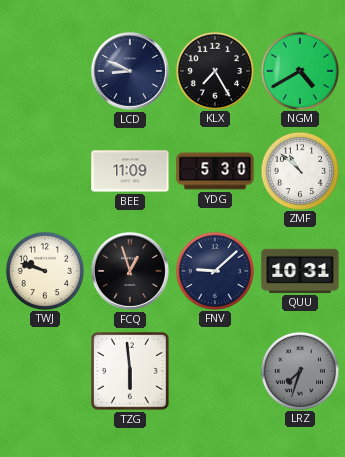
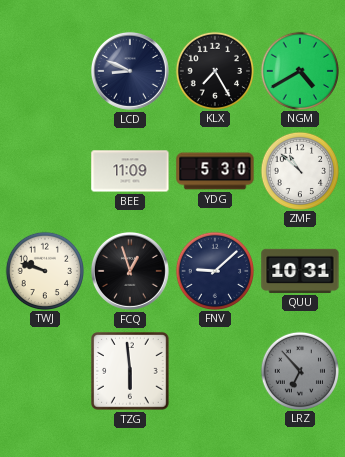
LRZ: 7:33 -> 6:53 (299, 370)
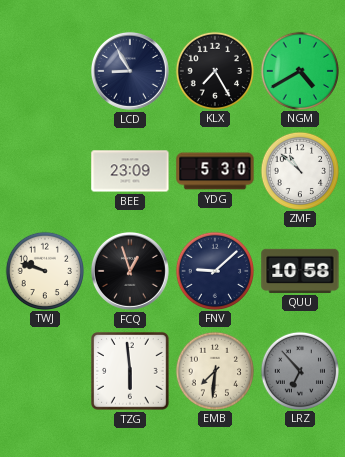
LCD: 8:49 -> 8:55 (130, 71)
BEE: 11:09 -> 23:09 (130, 171)
QUU: 10:31 -> 10:58 (300, 271)
EMB: none -> 7:31 (214, 370)
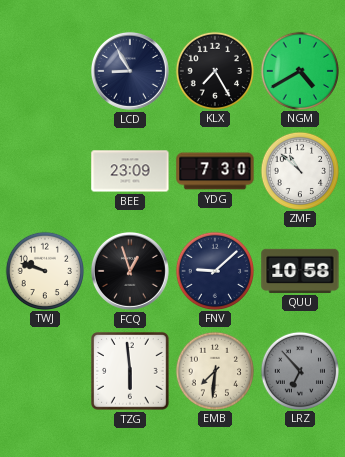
YDG: 5:30 -> 7:30 (215, 171)
